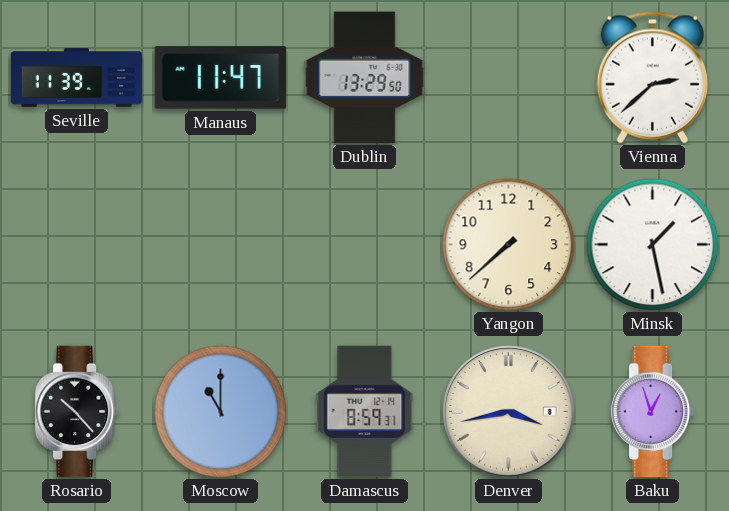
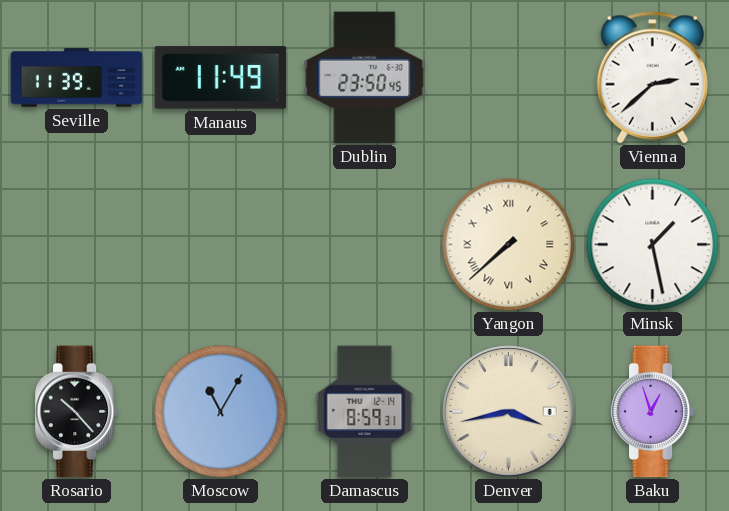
Manaus: 11:47 -> 11:49 (221, 78)
Dublin: 13:29 -> 23:50 (365, 78)
Yangon numerals: Arabic -> Roman (509, 245)
Moscow: 11:00 -> 11:05 (221, 412)
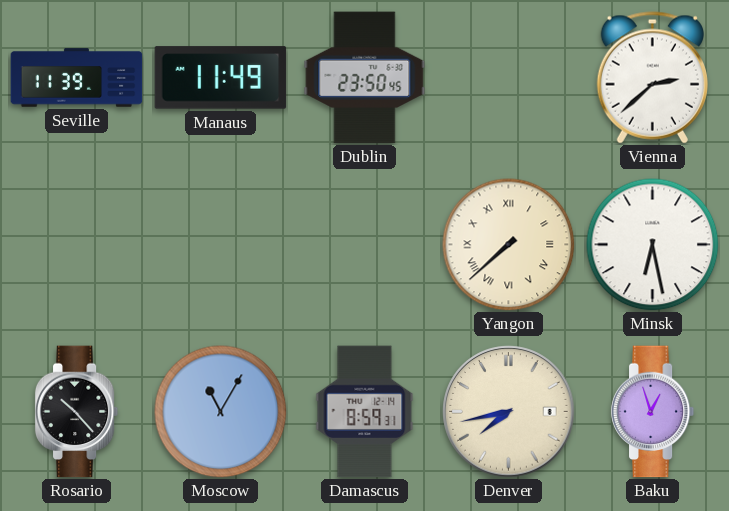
Minsk: 1:28 -> 6:28 (653, 245)
Denver: 3:43 -> 7:43 (509, 412)
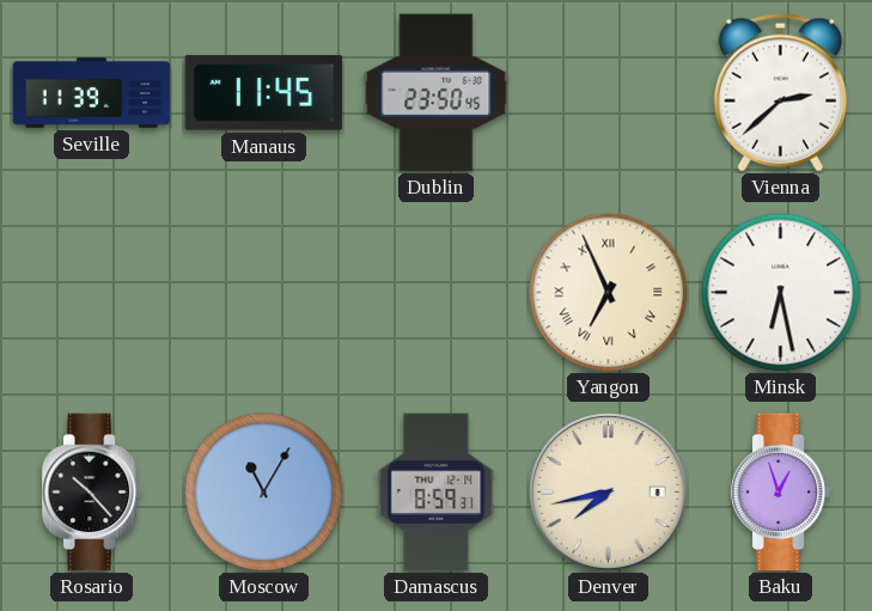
Manaus: 11:49 -> 11:45 (264, 93)
Yangon: 7:38 -> 6:56 (609, 293)
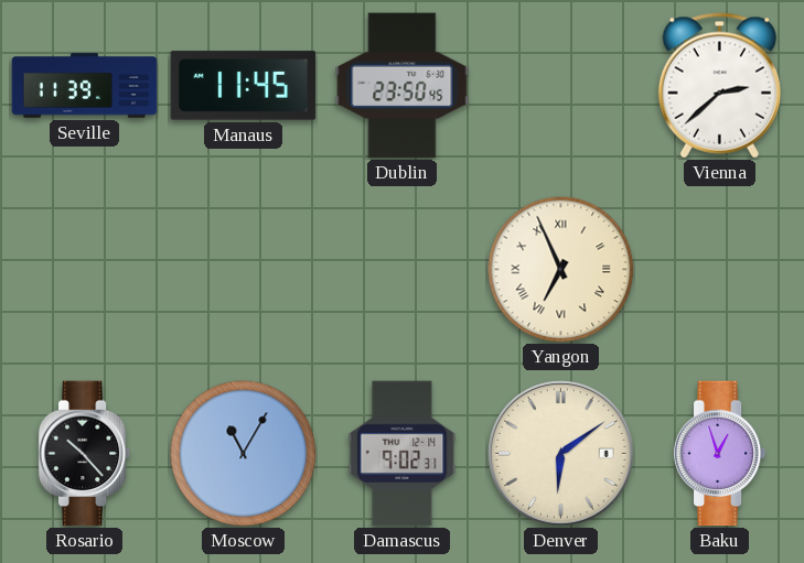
Minsk: 6:28 -> none (781, 293)
Damascus: 8:59 -> 9:02 (403, 454)
Denver: 7:43 -> 6:09 (561, 454)
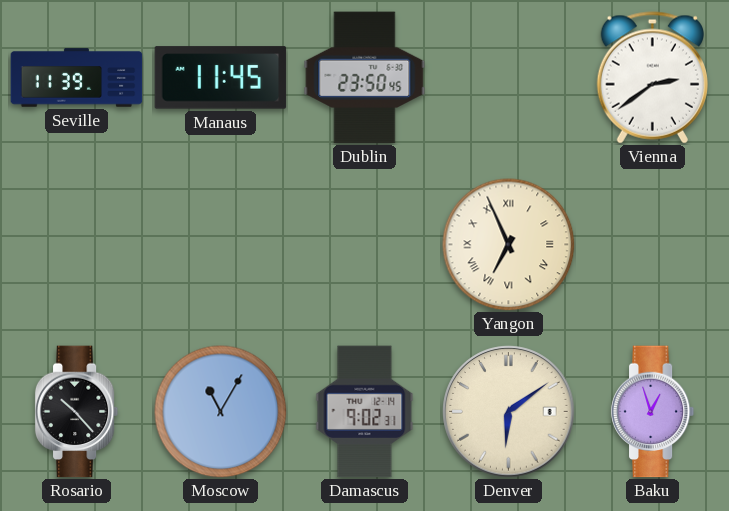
Vienna: 2:38 -> 2:39 (652, 78)
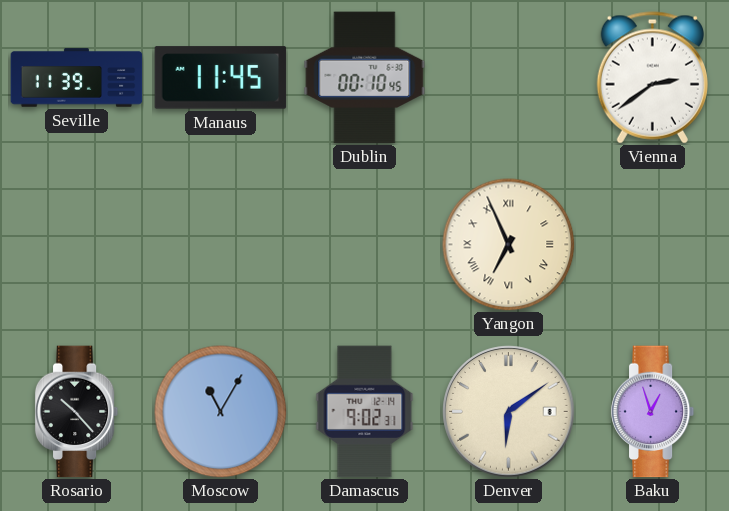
Dublin: 23:50 -> 00:10 (365, 78)
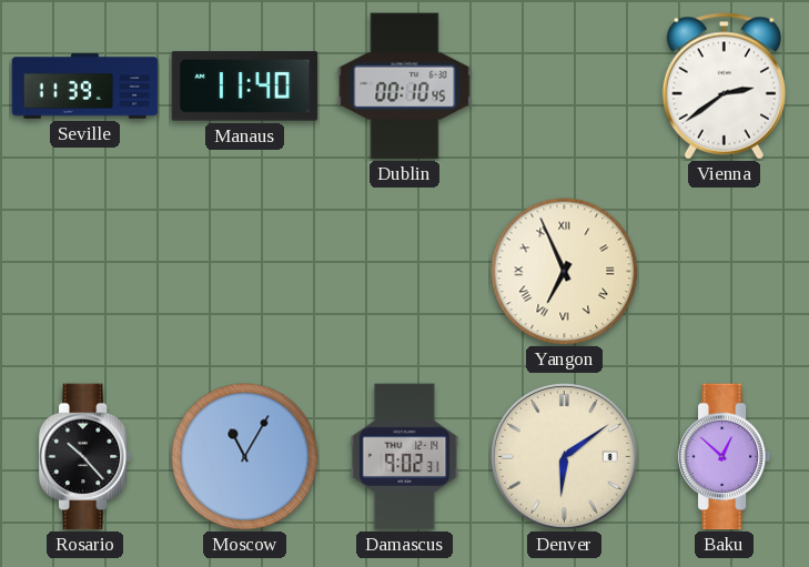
Manaus: 11:45 -> 11:40 (245, 87)
Baku: 12:57 -> 12:52 (725, 457)
